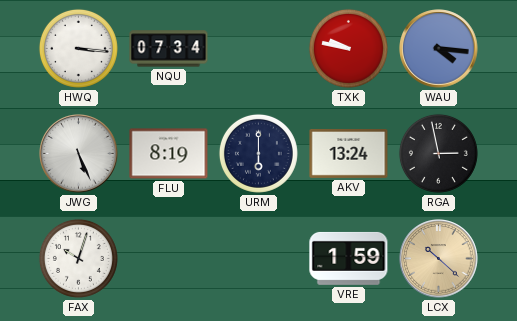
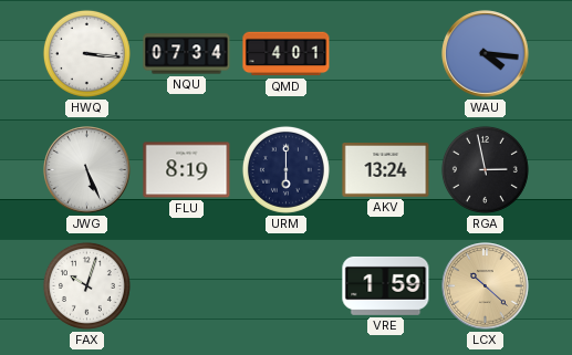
QMD: none -> 4:01 (287, 54)
TXK: 9:47 -> none (348, 48)
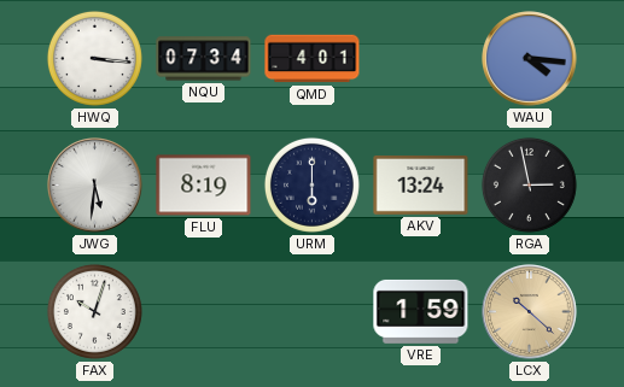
JWG: 5:26 -> 5:31 (95, 186)
